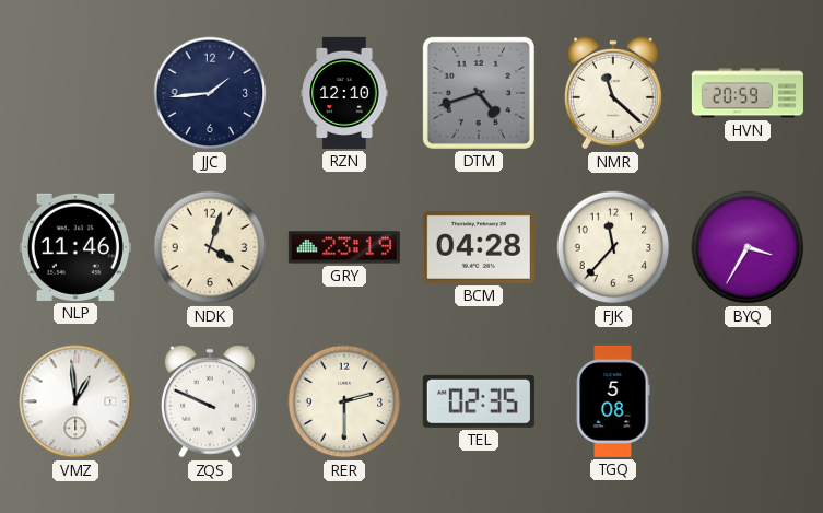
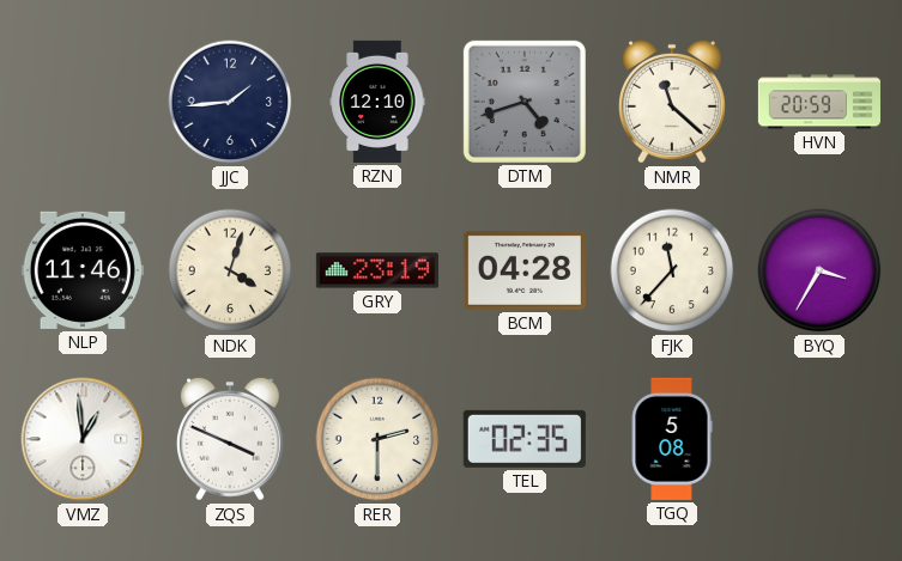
ZQS: 9:49 -> 3:49 (230, 439)
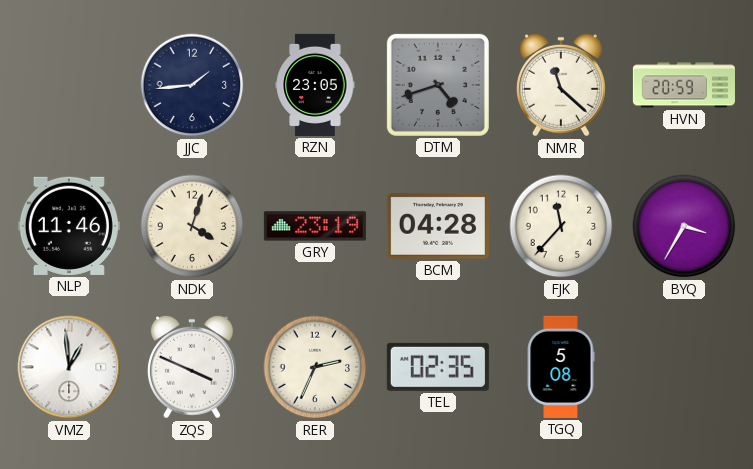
RZN: 12:10 -> 23:05 (315, 85)
RER: 2:30 -> 2:34 (315, 367)
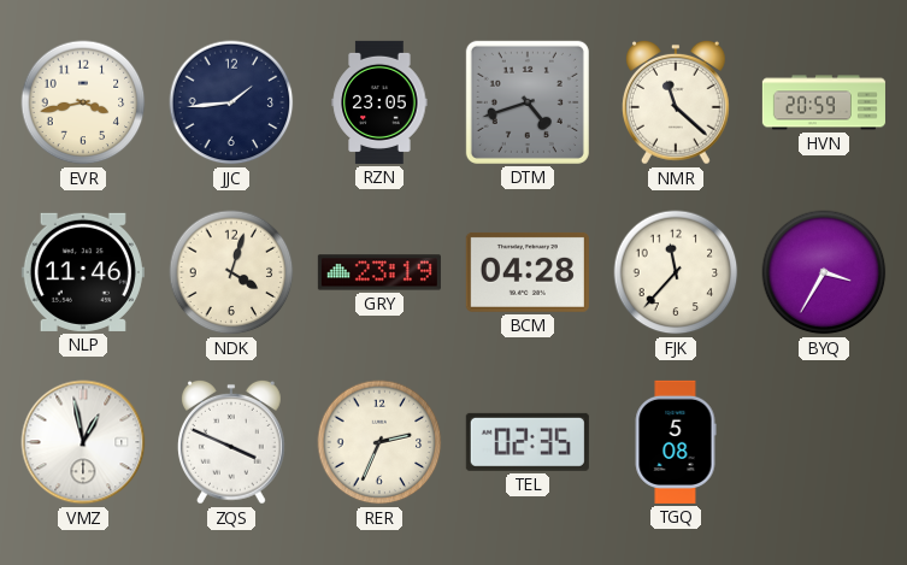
EVR: none -> 3:43 (83, 102)
VMZ: 12:59 -> 12:58 (83, 442)
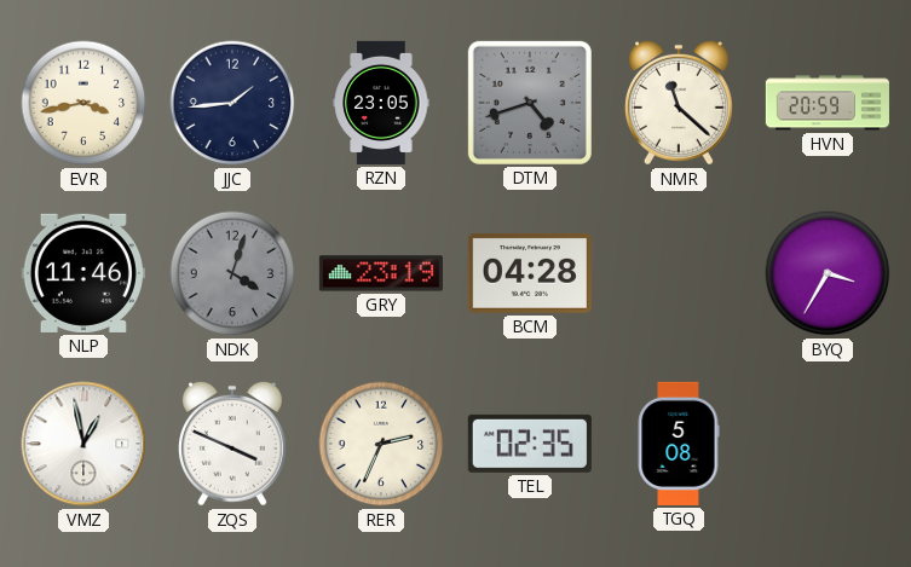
NDK dial: cream -> grey (232, 273)
FJK: 11:37 -> none (676, 272)
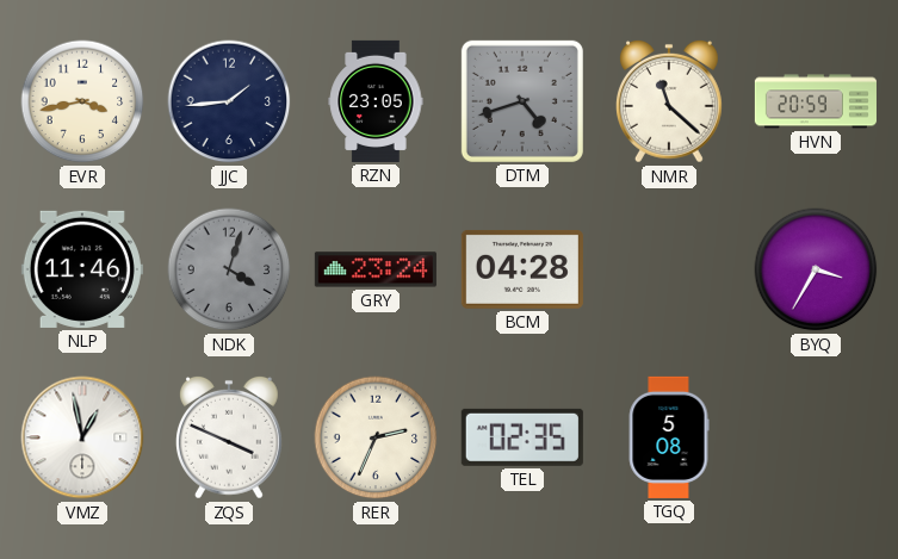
GRY: 23:19 -> 23:24 (376, 269)
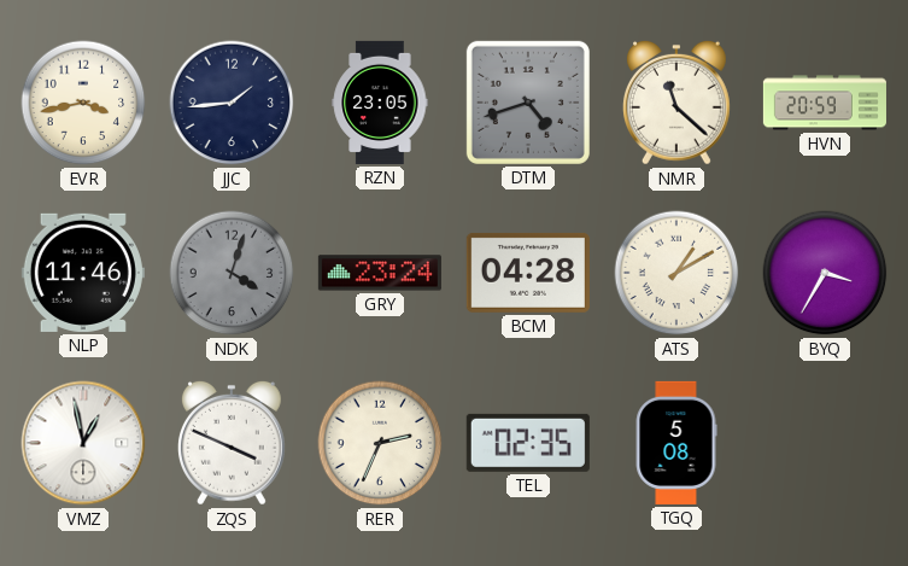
ATS: none -> 1:10 (676, 273)
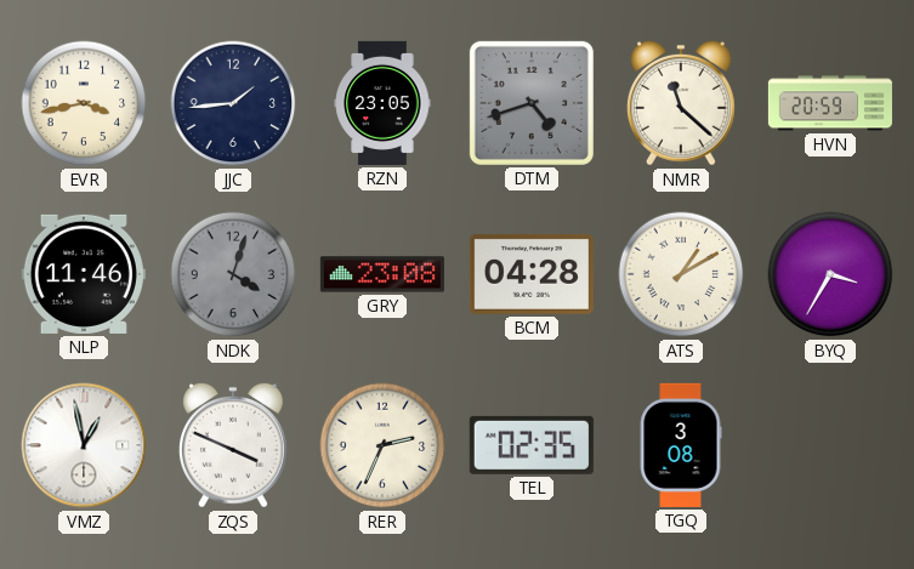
GRY: 23:24 -> 23:08 (382, 274)
TGQ: 5:08 -> 3:08 (681, 445)
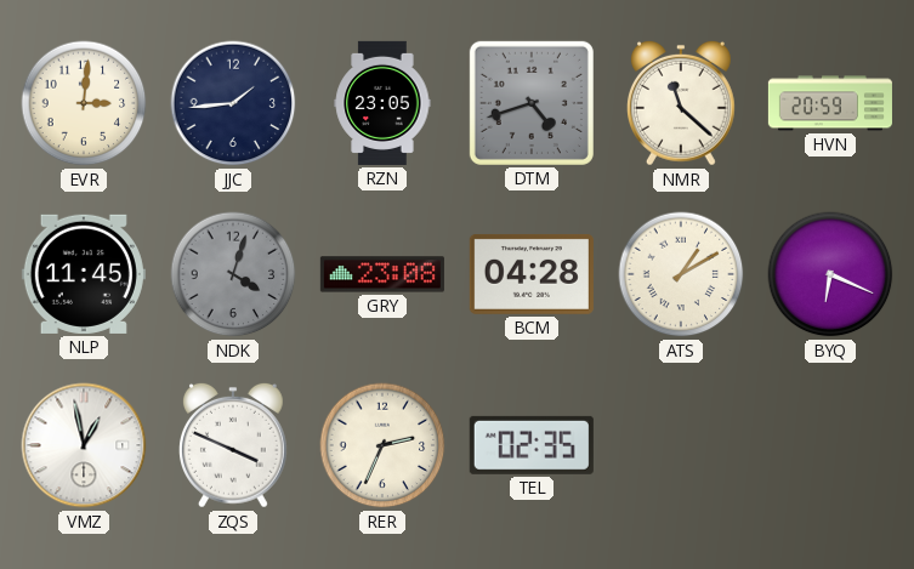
EVR: 3:43 -> 3:01 (84, 103)
NLP: 11:46 -> 11:45 (84, 274)
BYQ: 3:35 -> 6:19 (830, 274)
TGQ: 3:08 -> none (681, 445)
